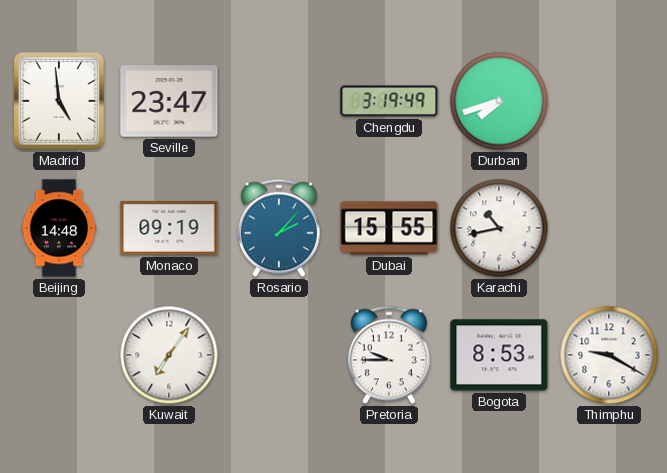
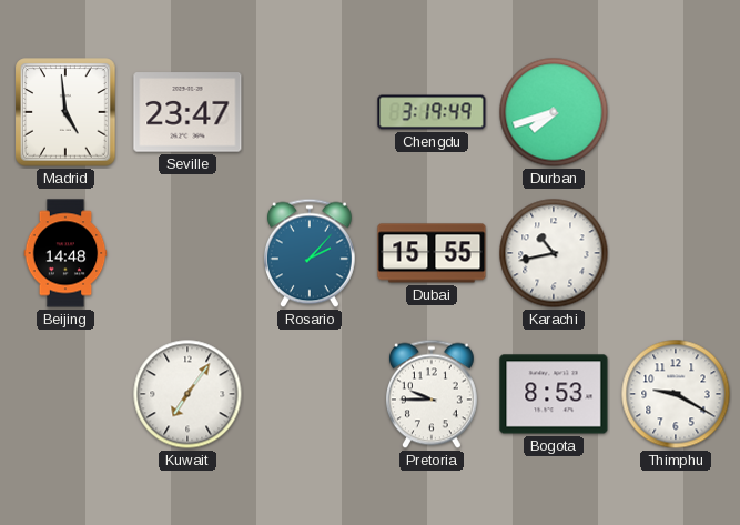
Monaco: 09:19 -> none (169, 228)
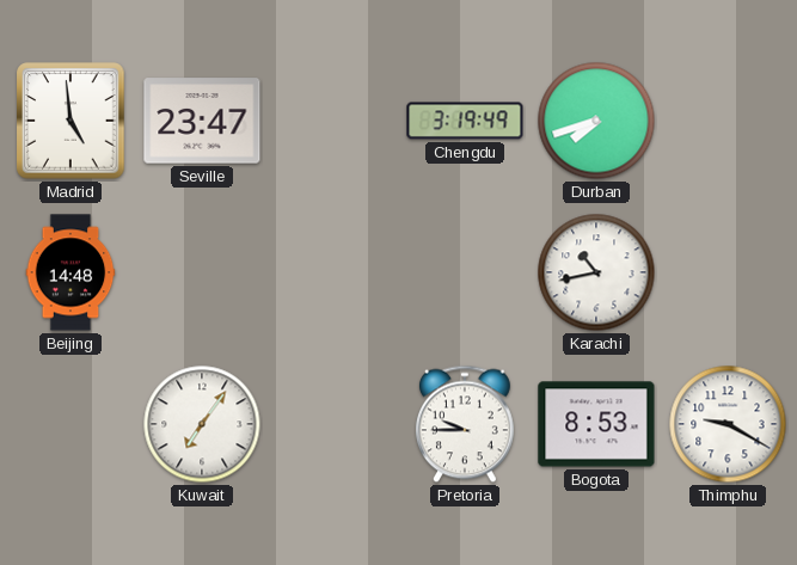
Rosario: 2:07 -> none (310, 253)
Dubai: 15:55 -> none (432, 253)
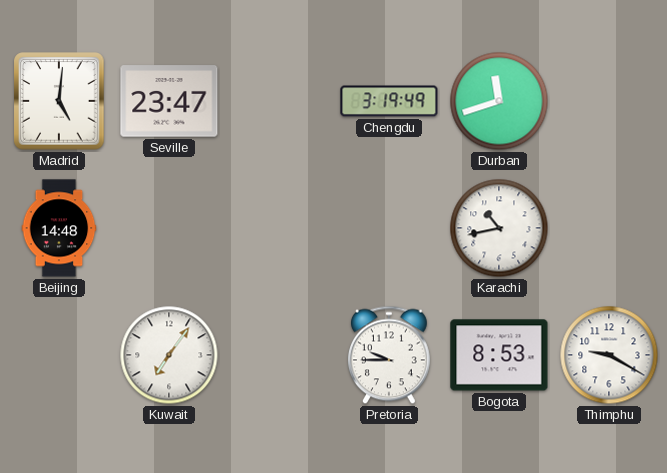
Madrid: 4:59 -> 5:01 (59, 101)
Durban: 7:42 -> 11:42 (499, 101)
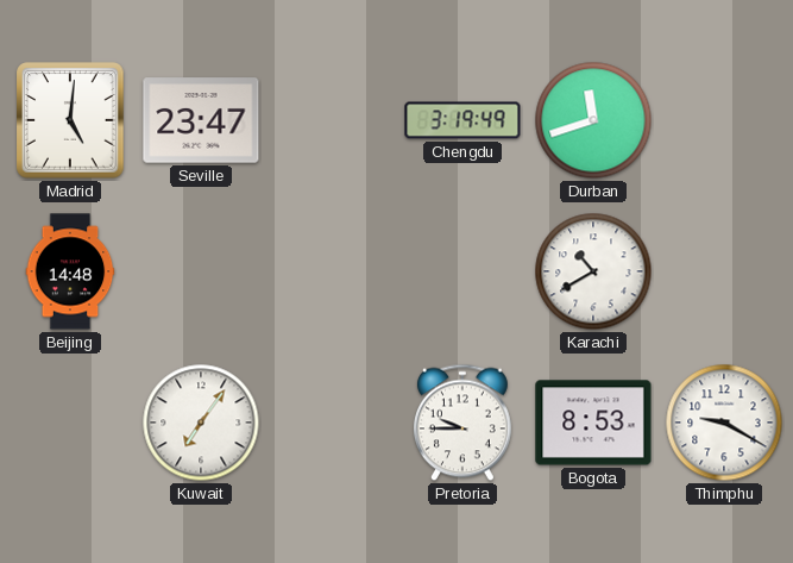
Karachi: 10:43 -> 10:40 (593, 271)
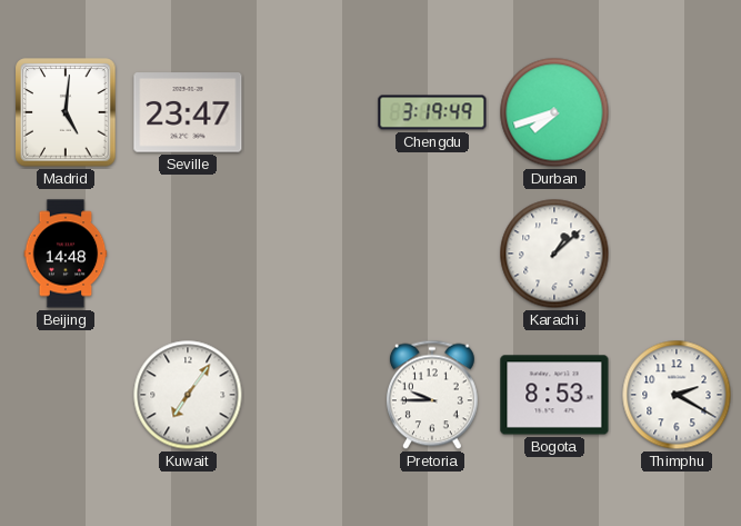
Durban: 11:42 -> 7:42 (554, 112)
Karachi: 10:40 -> 1:08 (554, 254)
Thimphu: 9:20 -> 2:20 (677, 395)
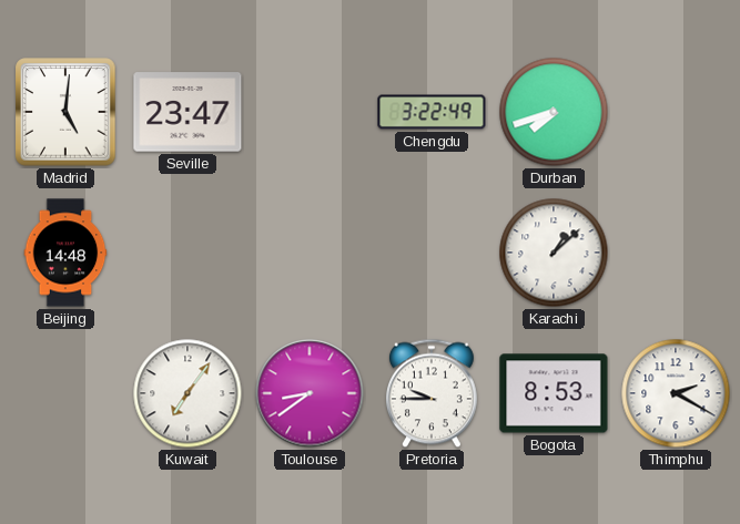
Chengdu: 3:19 -> 3:22 (432, 112)
Toulouse: none -> 8:39 (310, 393)
